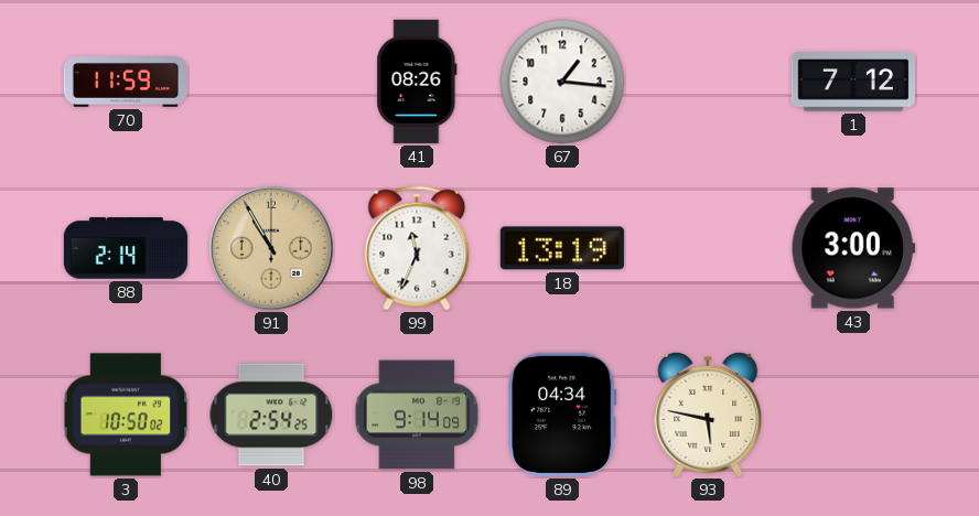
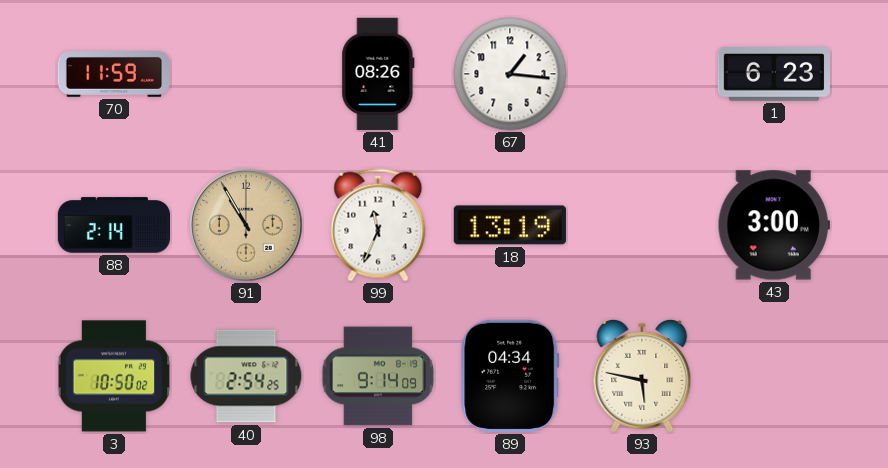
1: 7:12 -> 6:23 (774, 75)
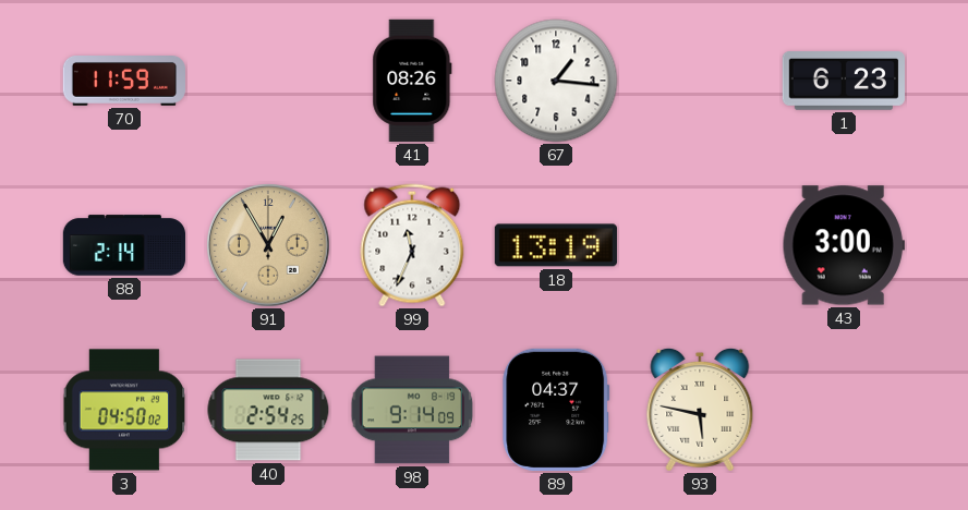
91: 10:55 -> 12:55 (268, 245)
3: 10:50 -> 04:50 (124, 410)
89: 04:34 -> 04:37 (556, 410)
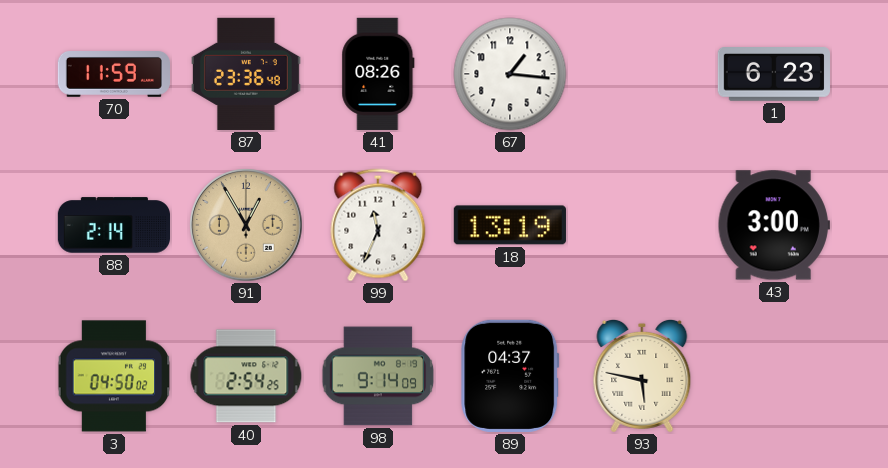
87: none -> 23:36 (246, 74)
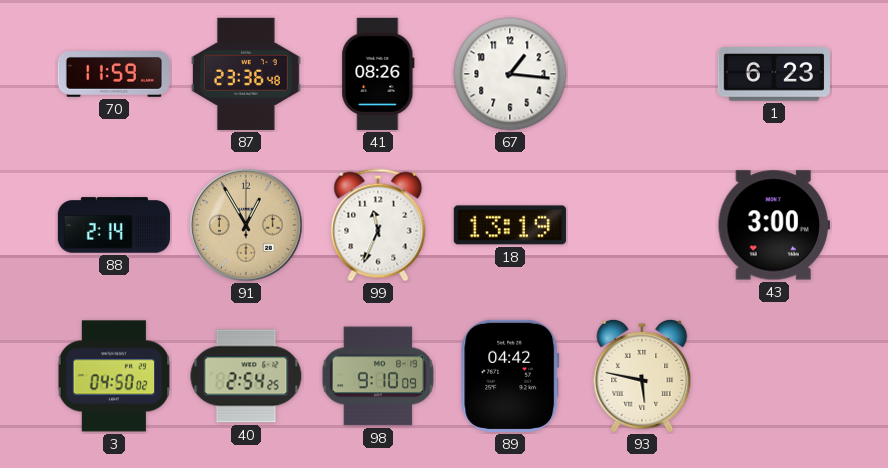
98: 9:14 -> 9:10 (378, 376)
89: 04:37 -> 04:42 (510, 376)
